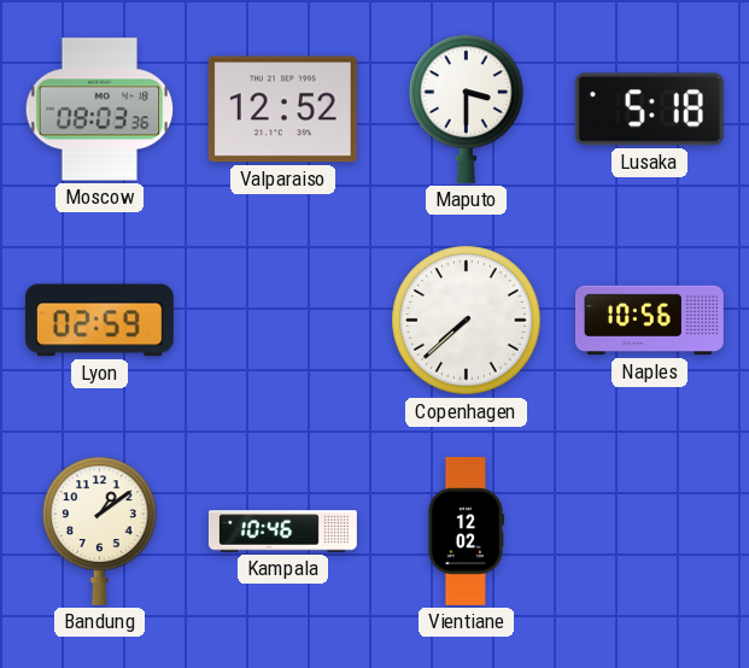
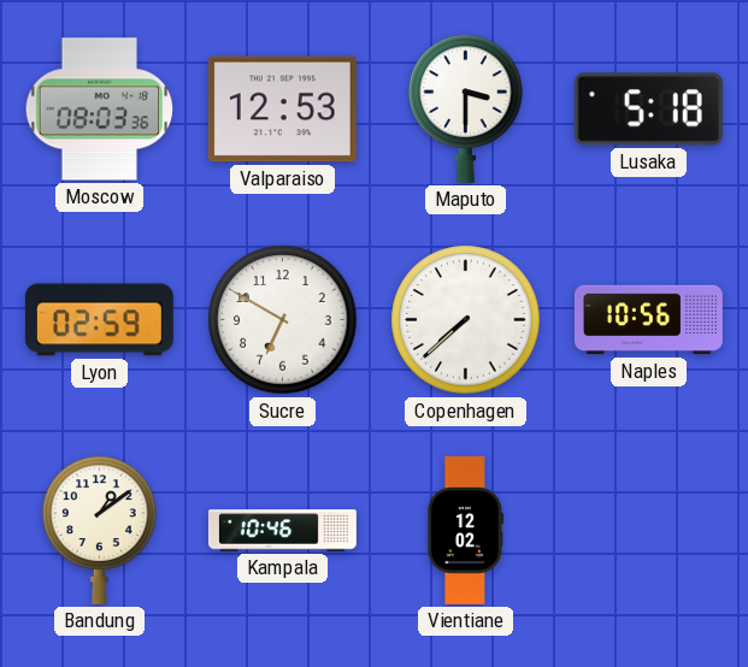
Valparaiso: 12:52 -> 12:53 (282, 110)
Sucre: none -> 6:50 (283, 320)
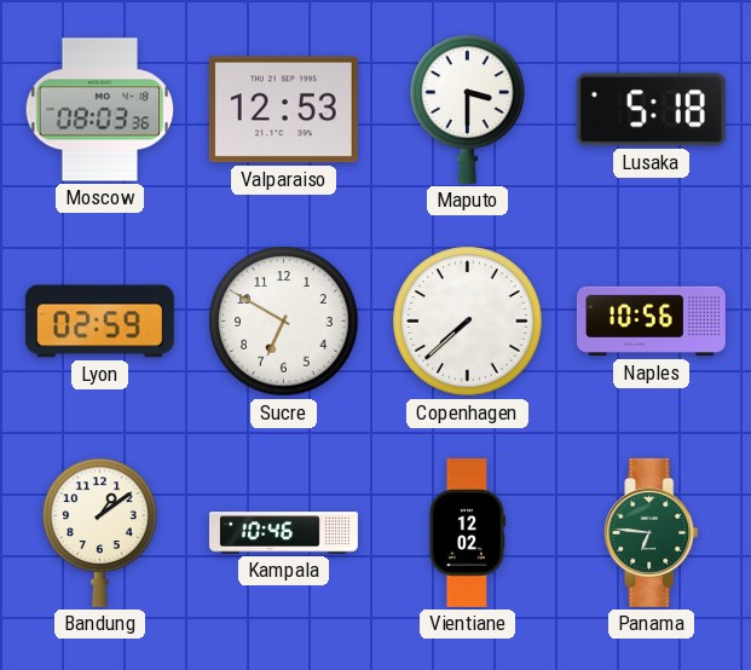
Panama: none -> 6:46 (652, 532)
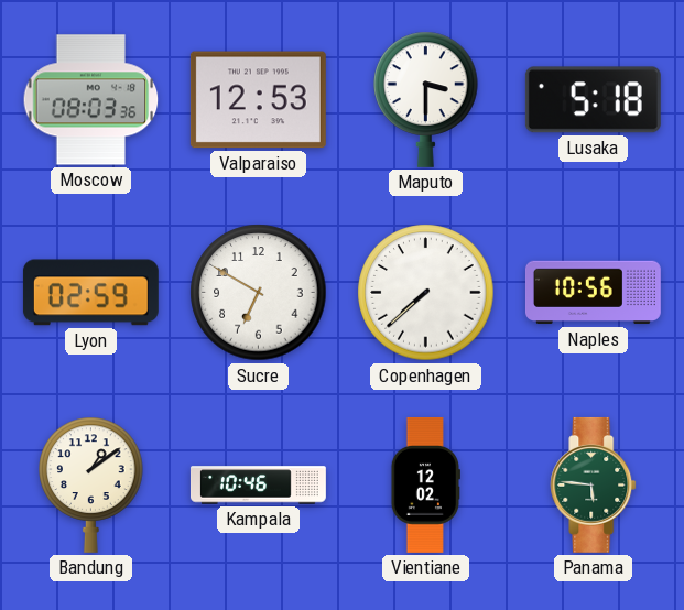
Panama: 6:46 -> 5:46 (594, 484)
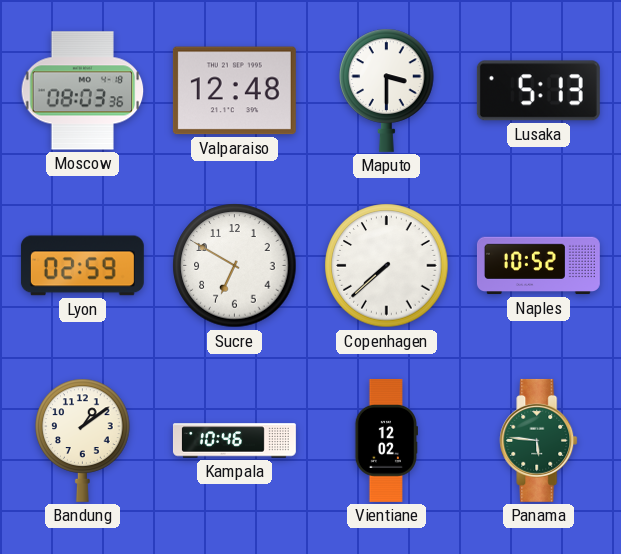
Valparaiso: 12:53 -> 12:48 (234, 91)
Lusaka: 5:18 -> 5:13 (538, 91)
Naples: 10:56 -> 10:52 (538, 266)
